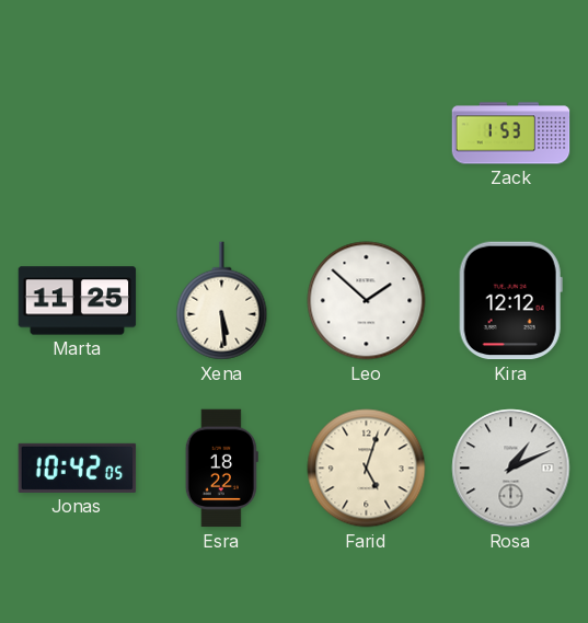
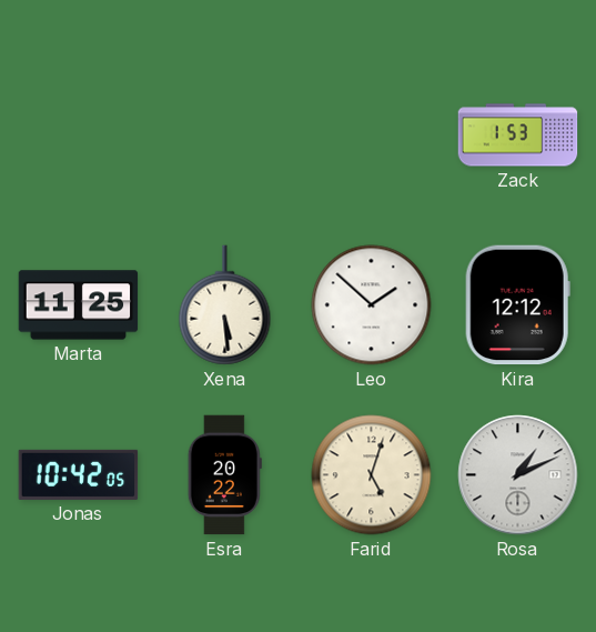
Esra: 18:22 -> 20:22 (224, 475)
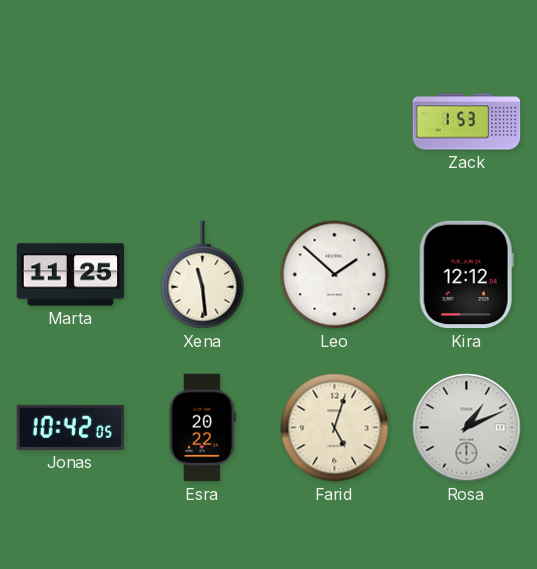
Xena: 5:29 -> 11:29 (203, 275)
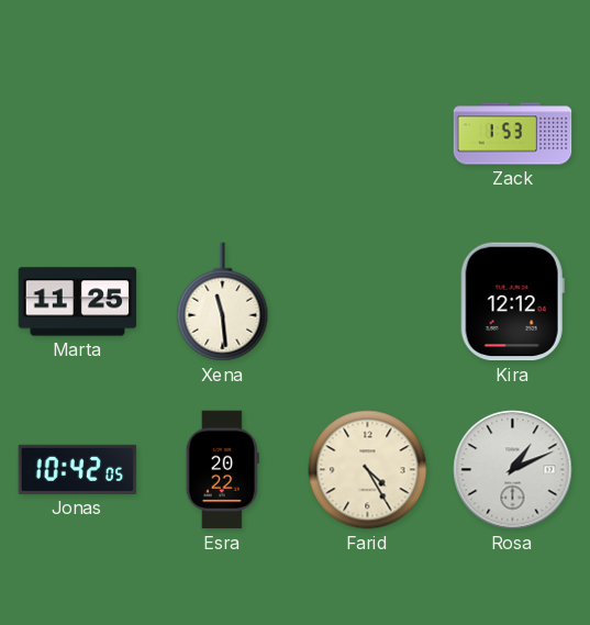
Leo: 1:52 -> none (335, 275)
Farid: 5:03 -> 4:25 (368, 470)
